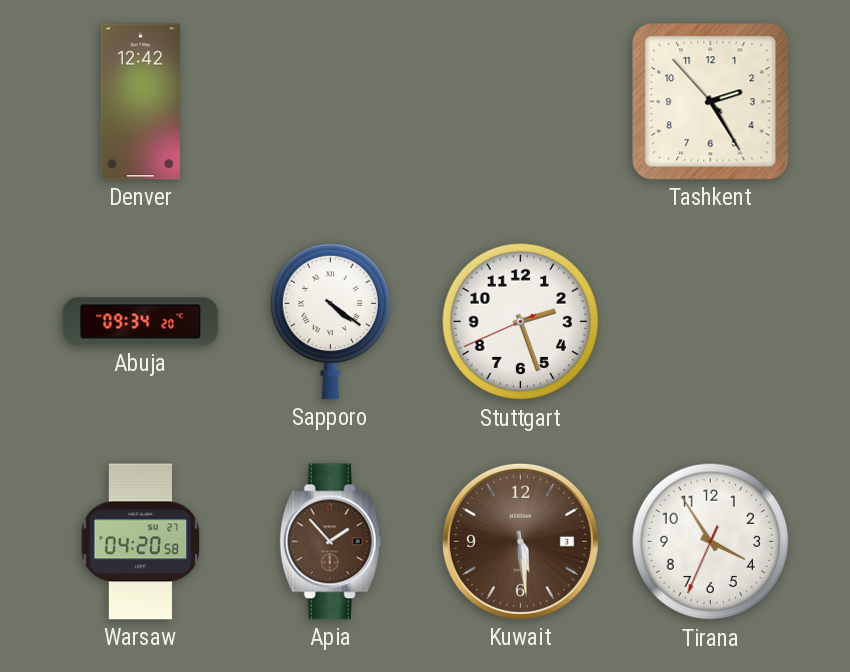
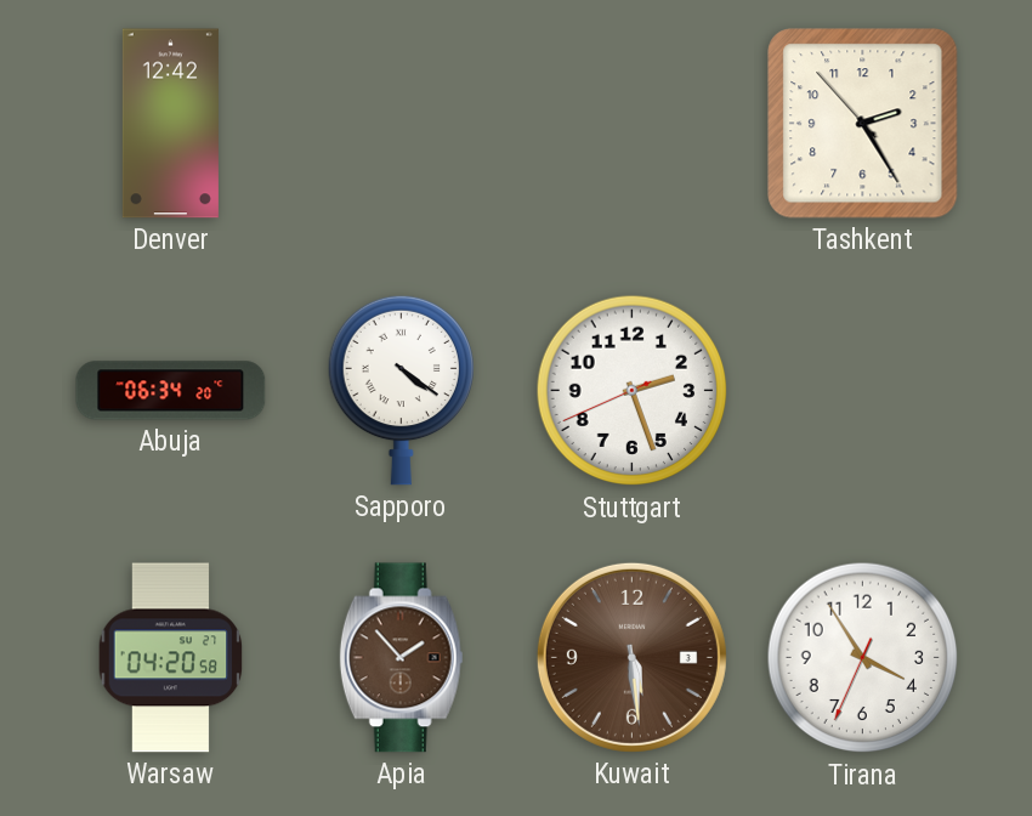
Abuja: 09:34 -> 06:34 (171, 391)
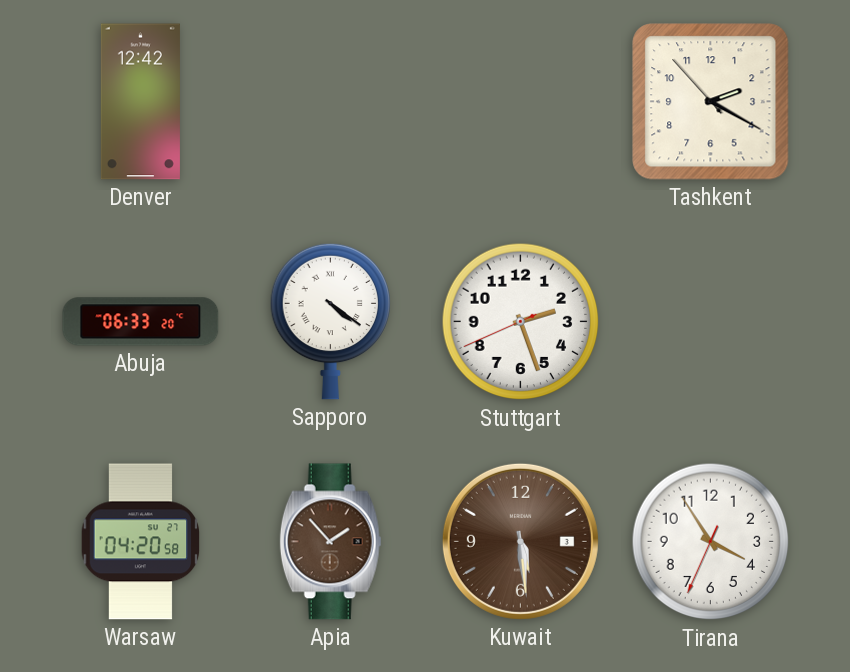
Tashkent: 2:24 -> 2:19 (711, 102)
Abuja: 06:34 -> 06:33 (141, 322)
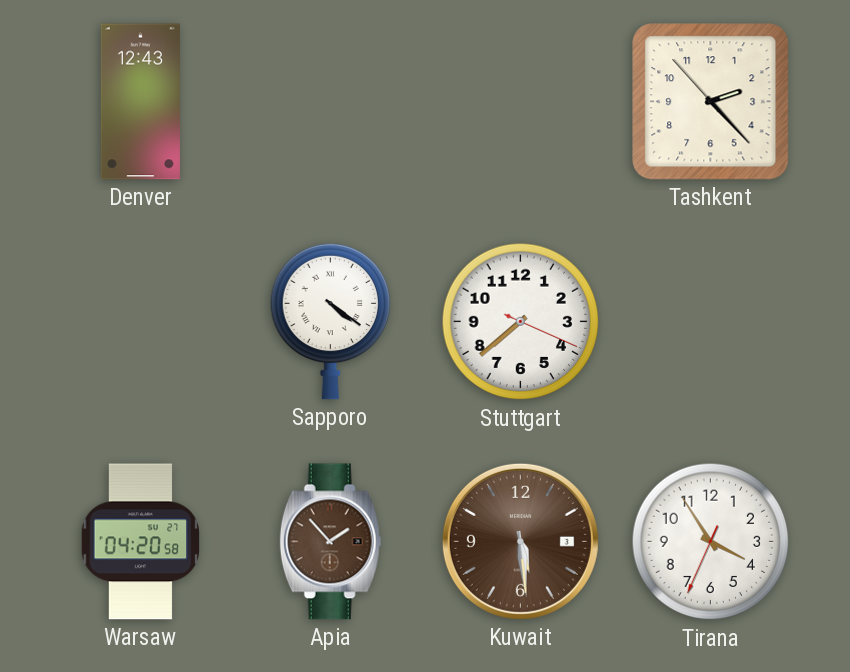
Denver: 12:42 -> 12:43 (140, 102)
Tashkent: 2:19 -> 2:22 (711, 102)
Abuja: 06:33 -> none (141, 322)
Stuttgart: 2:26 -> 7:38 (521, 322)
